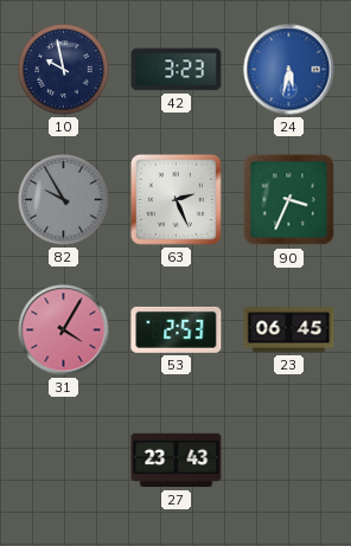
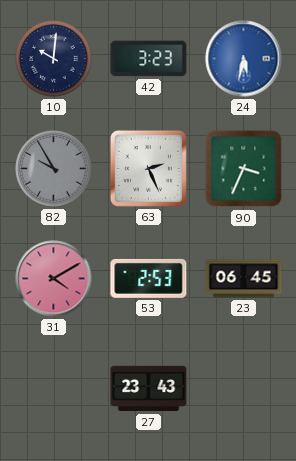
10: 9:58 -> 10:01 (54, 59)
31: 4:05 -> 4:10 (54, 279)
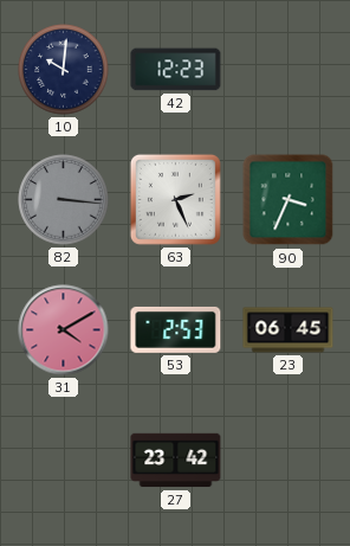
42: 3:23 -> 12:23 (176, 70)
24: 5:32 -> none (244, 59)
82: 9:55 -> 3:16 (64, 200)
27: 23:43 -> 23:42 (176, 461)
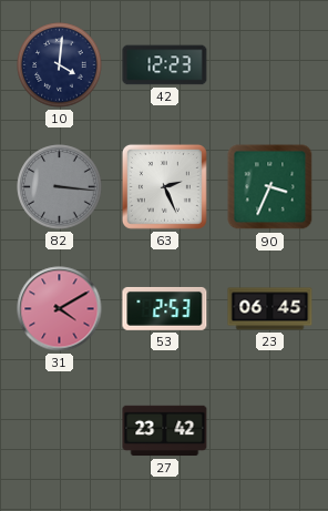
10: 10:01 -> 4:01 (60, 65)
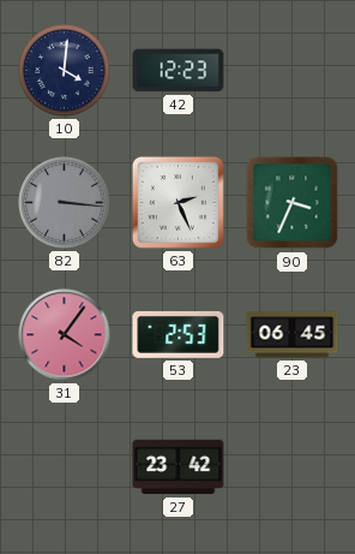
31: 4:10 -> 4:06 (65, 335)
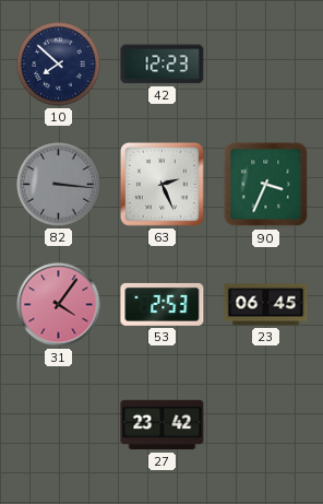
10: 4:01 -> 7:52 (59, 65)
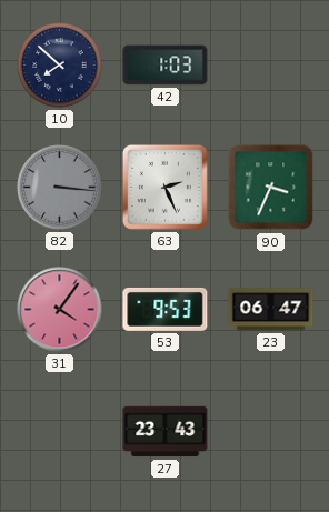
42: 12:23 -> 1:03 (166, 66)
53: 2:53 -> 9:53 (166, 309)
23: 06:45 -> 06:47 (271, 310)
27: 23:42 -> 23:43 (166, 432)
